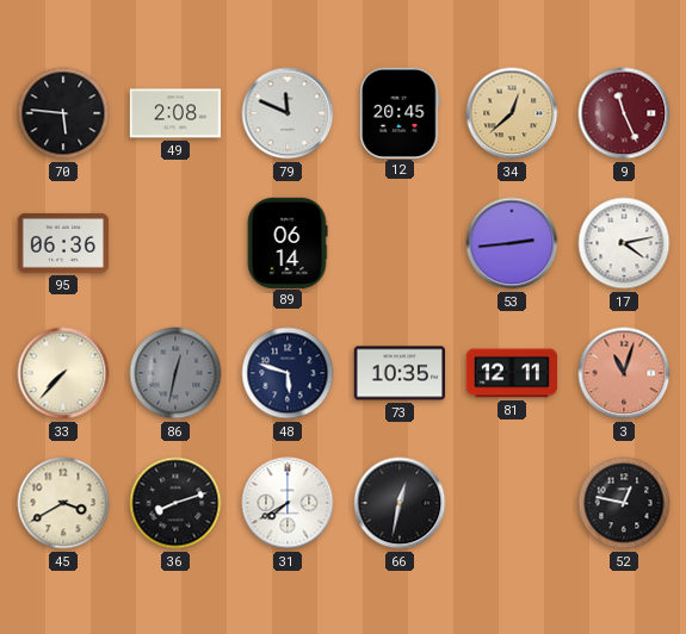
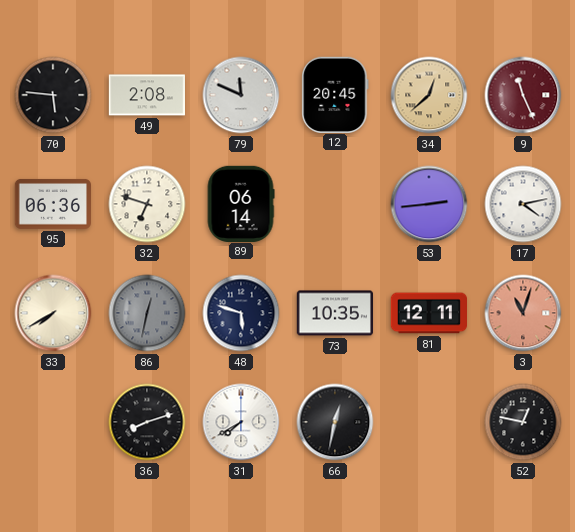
32: none -> 6:48 (147, 204)
33: 7:37 -> 7:40 (53, 313)
45: 3:40 -> none (63, 503)
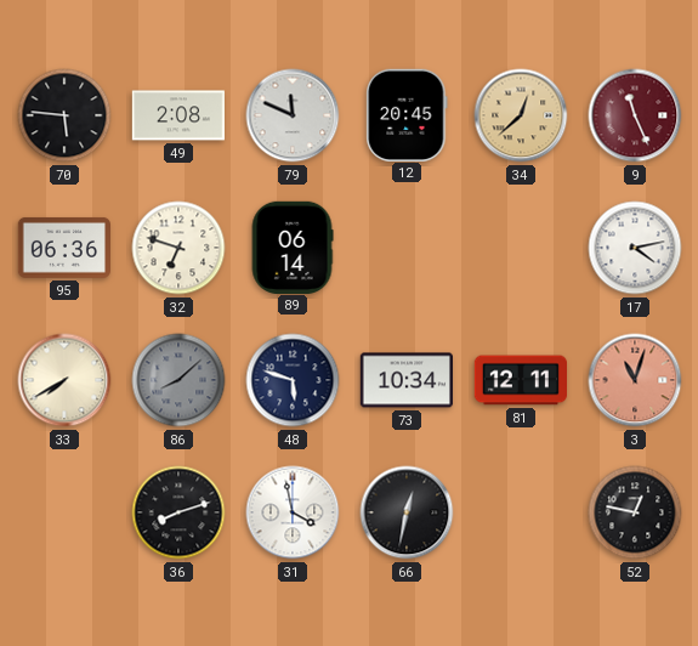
53: 2:44 -> none (429, 204)
86: 12:32 -> 8:08 (178, 380)
73: 10:35 -> 10:34 (405, 380)
31: 7:40 -> 3:58 (293, 512)
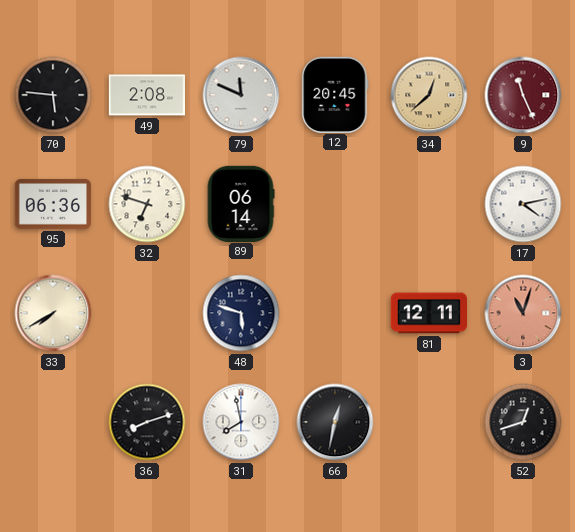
86: 8:08 -> none (178, 380)
73: 10:34 -> none (405, 380)
31: 3:58 -> 7:58 (241, 422)
52: 12:47 -> 12:42 (523, 422)
